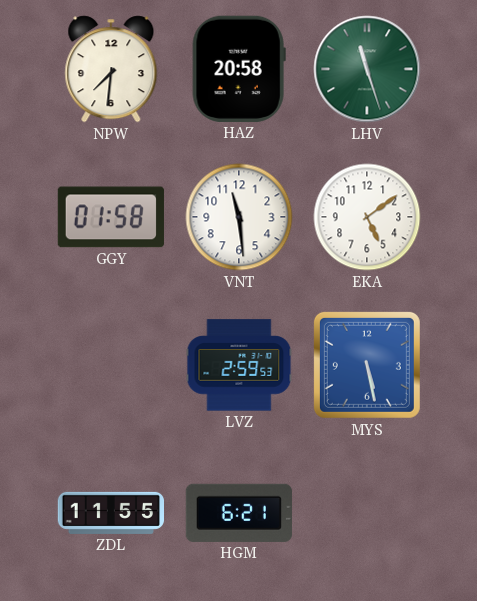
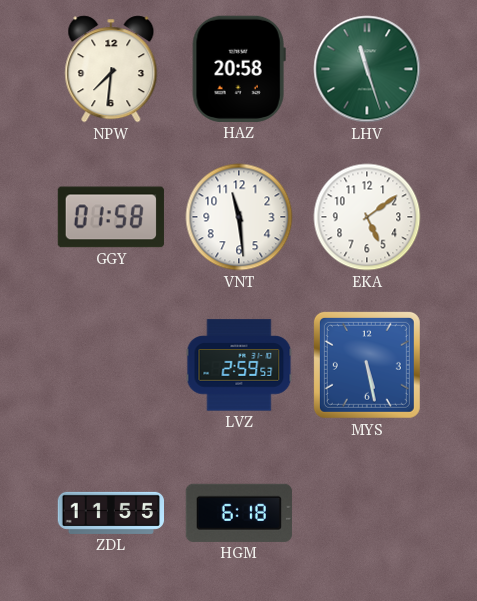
HGM: 6:21 -> 6:18 (239, 513)
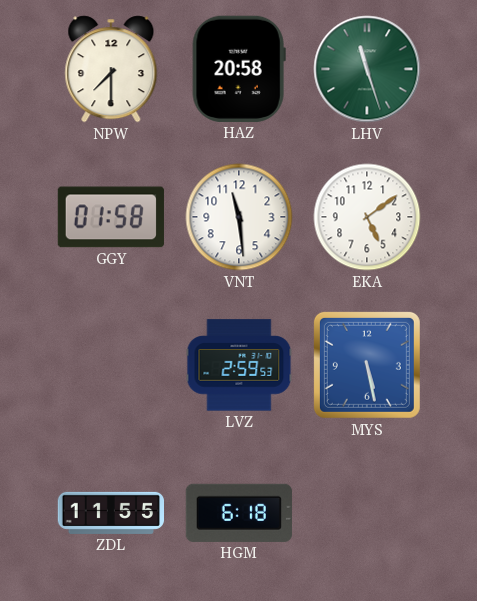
NPW: 7:31 -> 7:30 (111, 69)
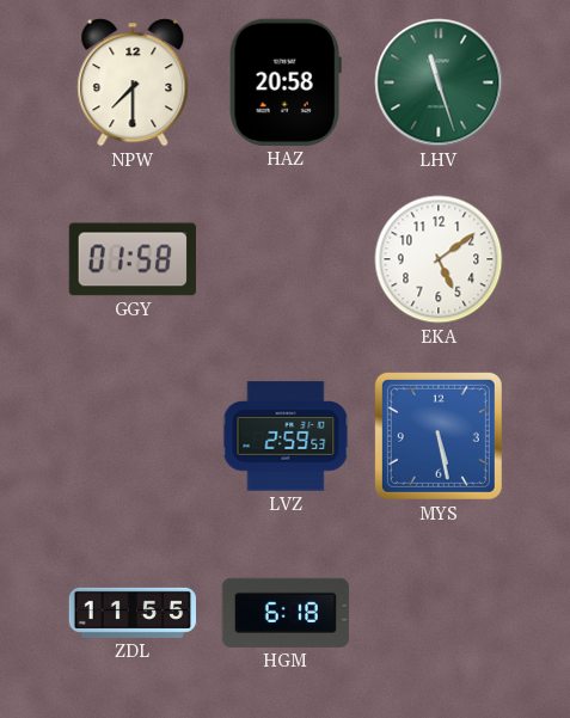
VNT: 11:29 -> none (239, 217)
